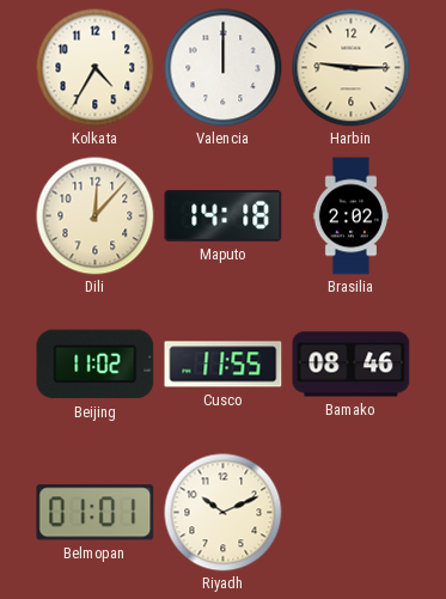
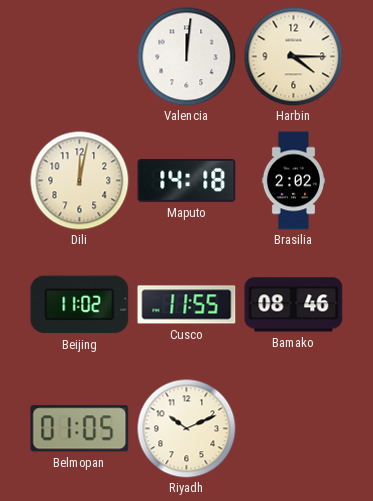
Kolkata: 4:35 -> none (96, 68)
Valencia: 12:00 -> 12:01 (187, 57)
Harbin: 9:15 -> 4:15 (294, 57)
Dili: 12:07 -> 12:02 (80, 181)
Belmopan: 01:01 -> 01:05 (80, 429)
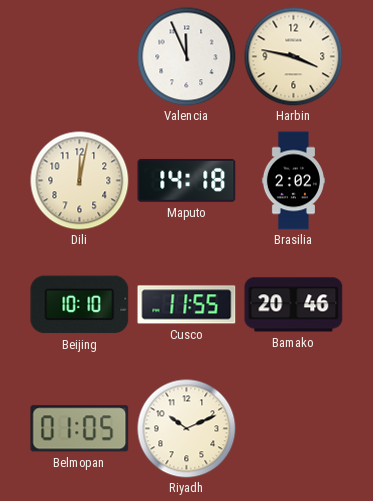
Valencia: 12:01 -> 11:56 (187, 57)
Harbin: 4:15 -> 3:47 (294, 57)
Beijing: 11:02 -> 10:10 (80, 305)
Bamako: 08:46 -> 20:46 (294, 305)
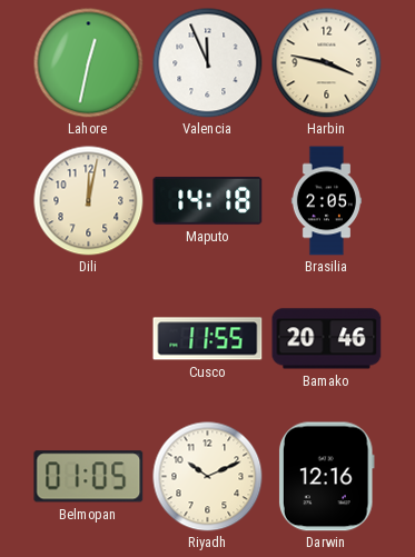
Lahore: none -> 12:32 (89, 63)
Brasilia: 2:02 -> 2:05 (326, 201)
Beijing: 10:10 -> none (80, 305)
Darwin: none -> 12:16 (326, 477)
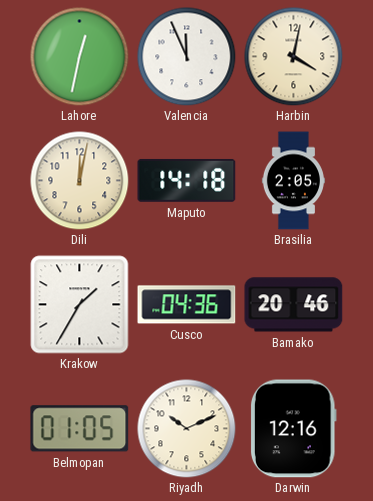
Harbin: 3:47 -> 4:02 (294, 57)
Krakow: none -> 1:35 (80, 305)
Cusco: 11:55 -> 04:36 (187, 305)
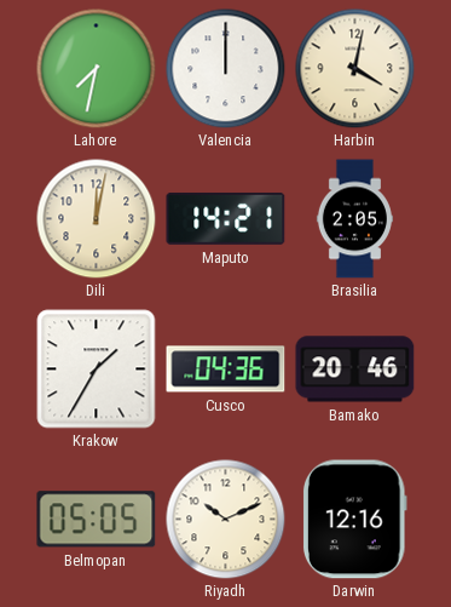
Lahore: 12:32 -> 7:32 (97, 69)
Valencia: 11:56 -> 12:00 (226, 69)
Maputo: 14:18 -> 14:21 (226, 218)
Belmopan: 01:05 -> 05:05 (97, 520)
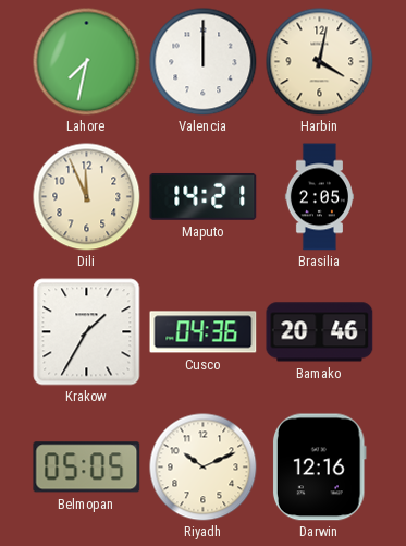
Dili: 12:02 -> 11:56 (87, 197)
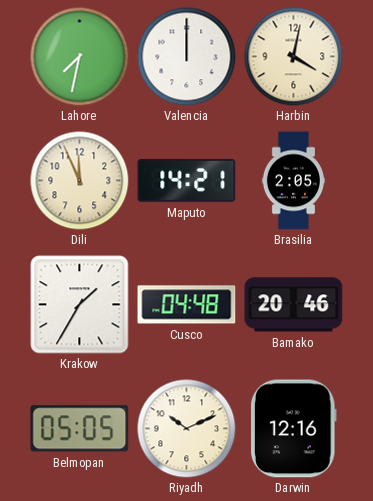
Cusco: 04:36 -> 04:48 (187, 305)
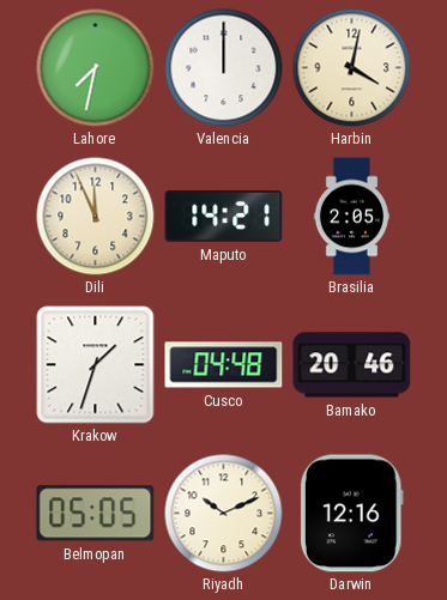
Krakow: 1:35 -> 1:33 (96, 365)
